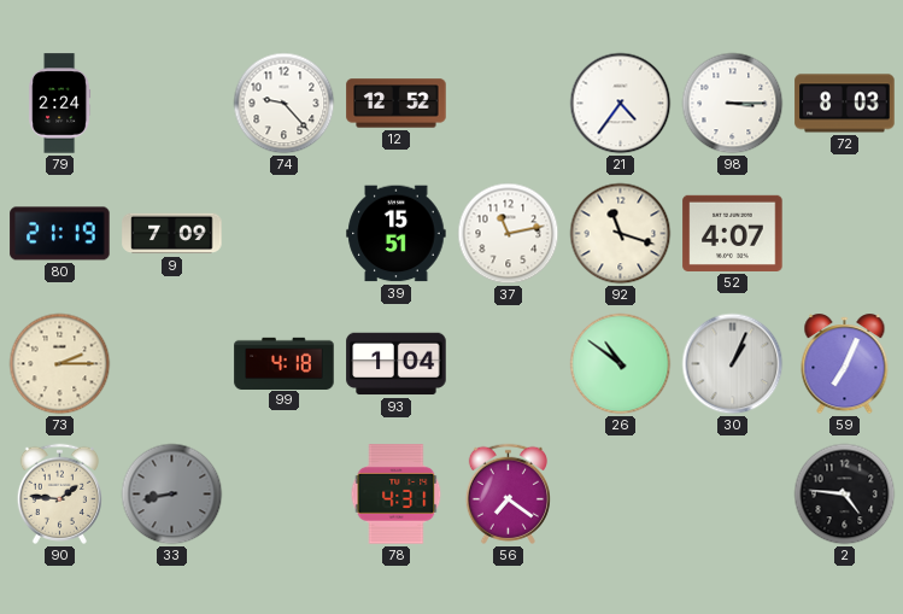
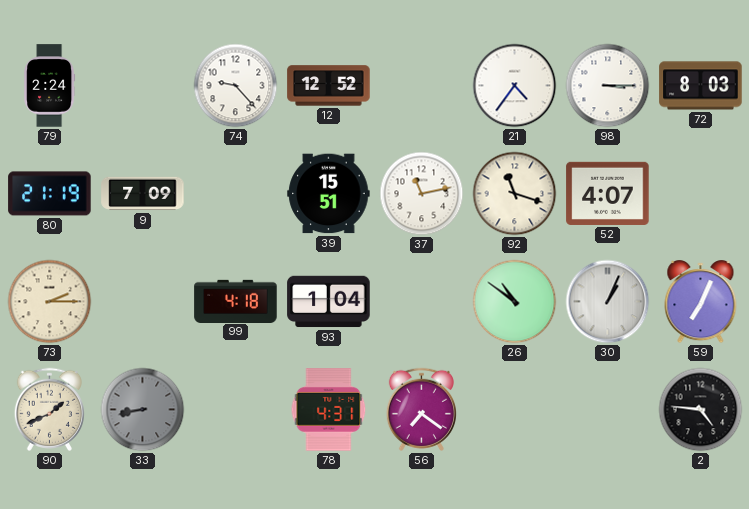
90: 1:46 -> 1:41 (49, 409)
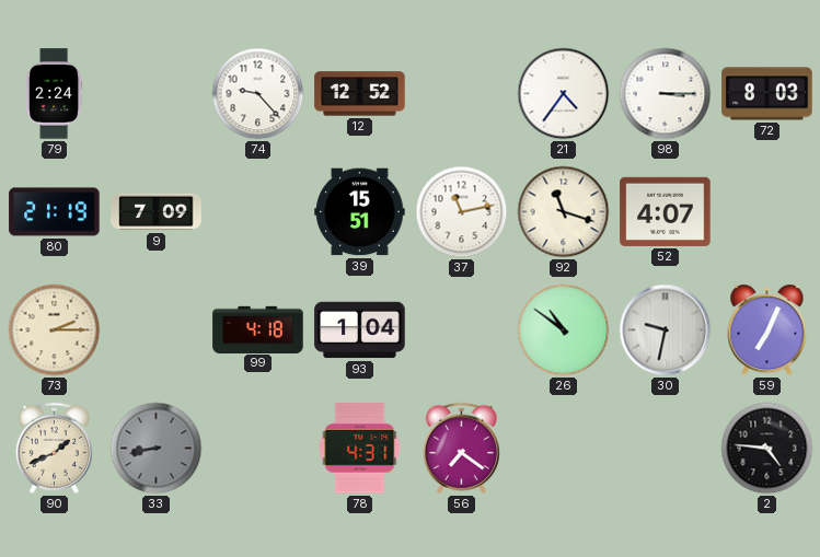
30: 1:04 -> 9:32 (666, 330)
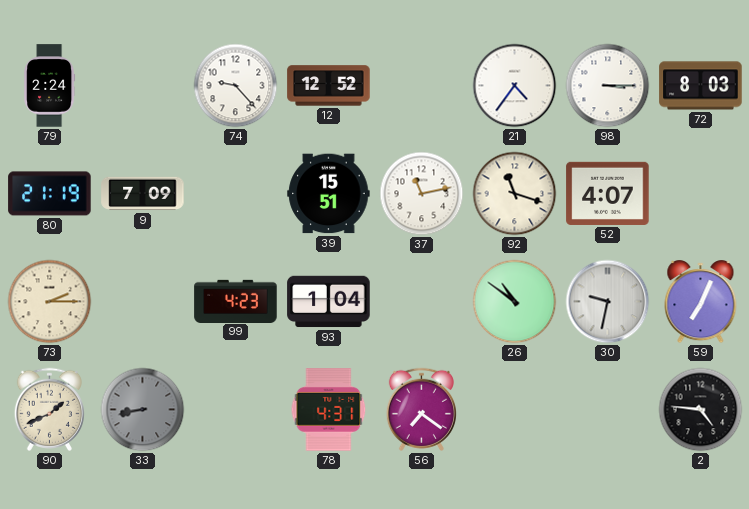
99: 4:18 -> 4:23 (236, 301)
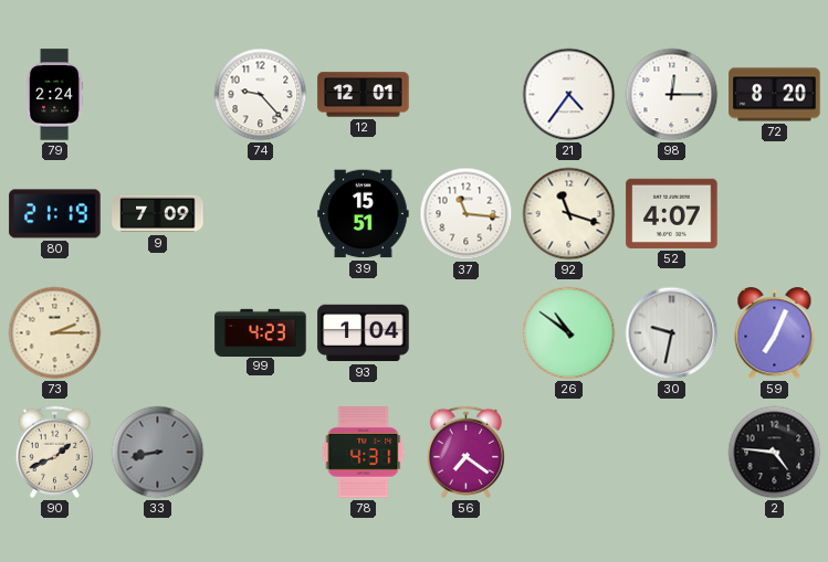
12: 12:52 -> 12:01 (364, 95)
98: 3:15 -> 12:15 (672, 95)
72: 8:03 -> 8:20 (775, 95)
37: 11:13 -> 11:16 (467, 214)
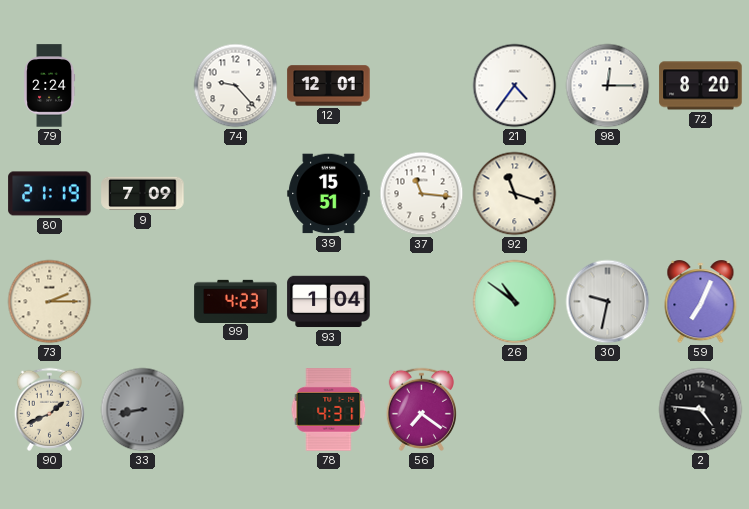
52: 4:07 -> none (672, 213)
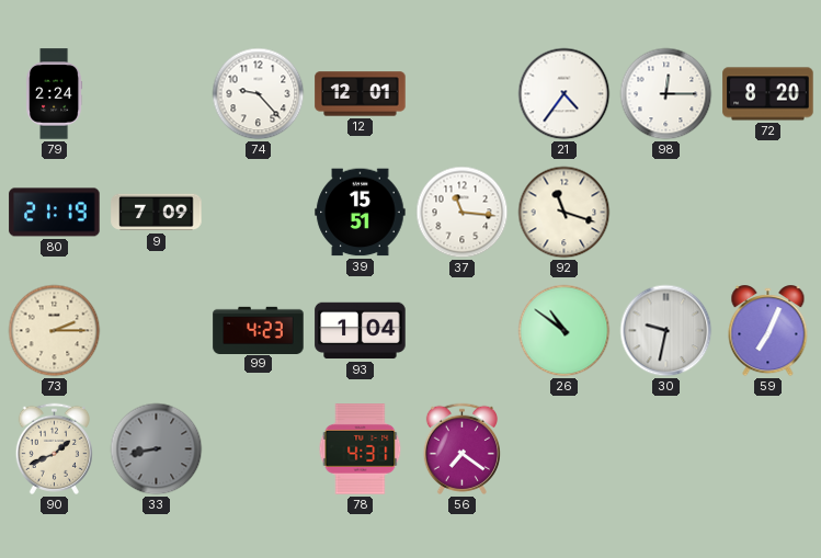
2: 4:46 -> none (701, 410)
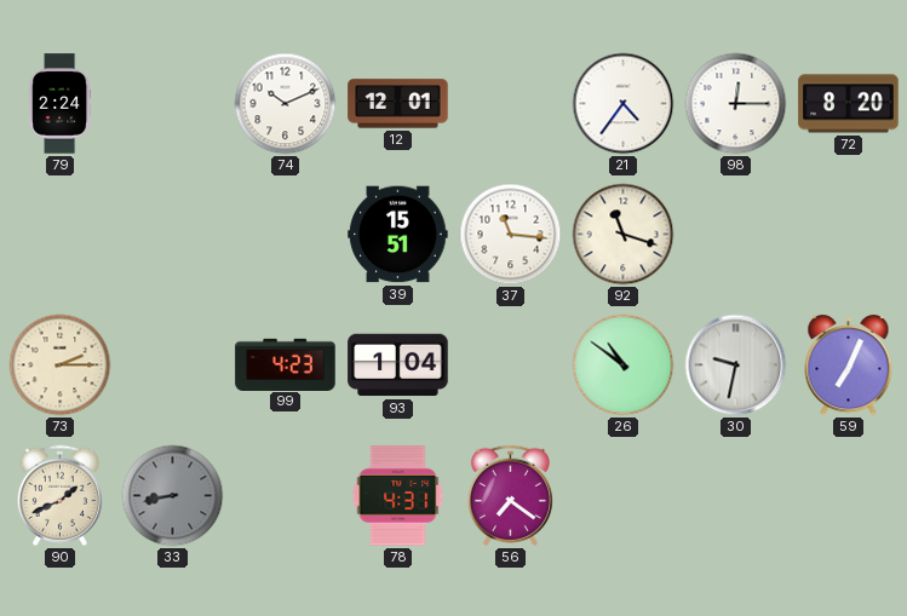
74: 9:23 -> 10:11 (286, 104)
80: 21:19 -> none (55, 213)
9: 7:09 -> none (157, 213)
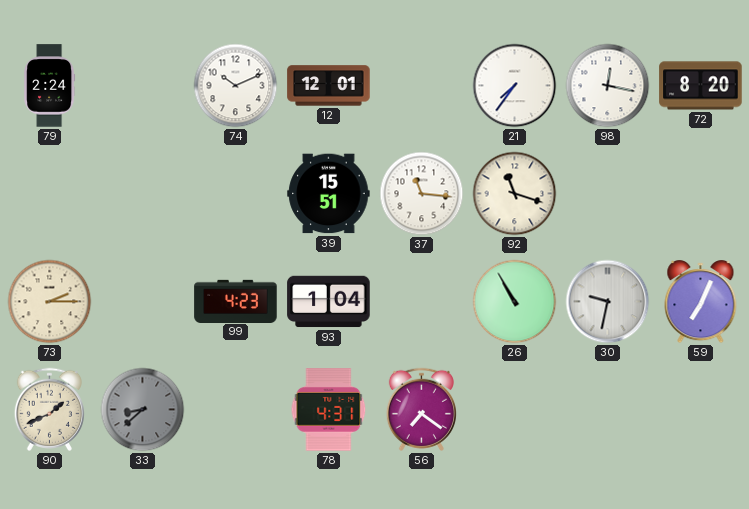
21: 4:36 -> 7:36 (515, 86)
98: 12:15 -> 12:17 (608, 86)
26: 10:51 -> 10:55 (515, 302)
33: 8:43 -> 8:38 (143, 410)
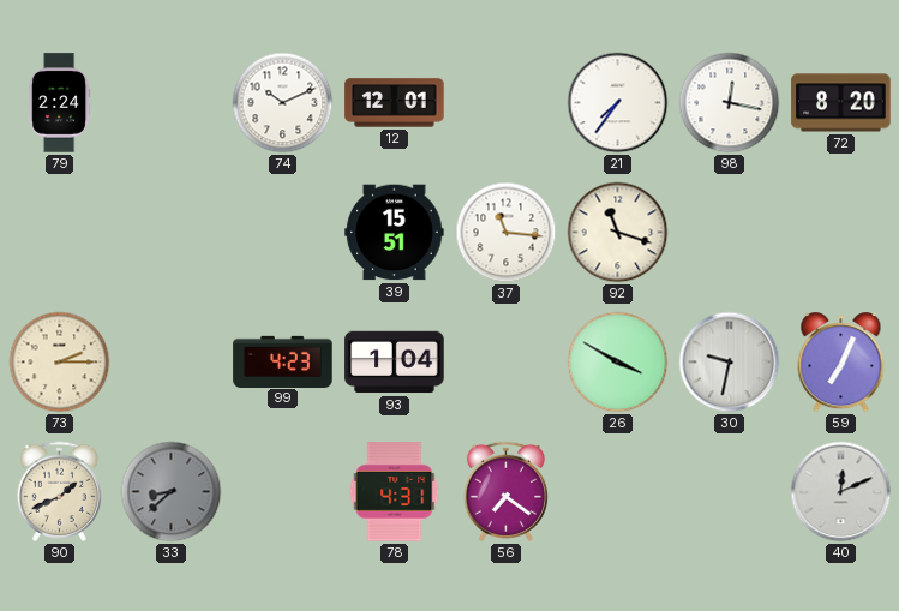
26: 10:55 -> 3:50 (618, 363)
40: none -> 12:11 (841, 492)
